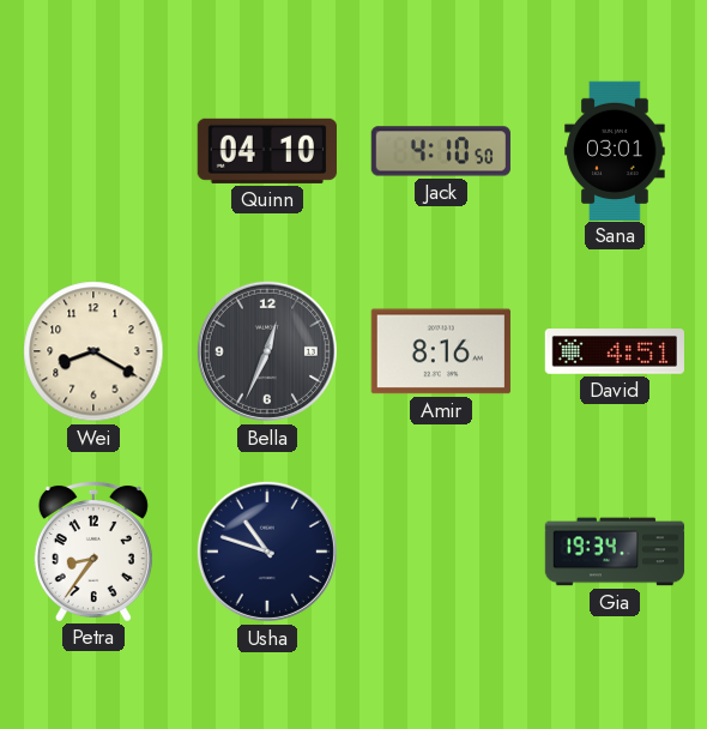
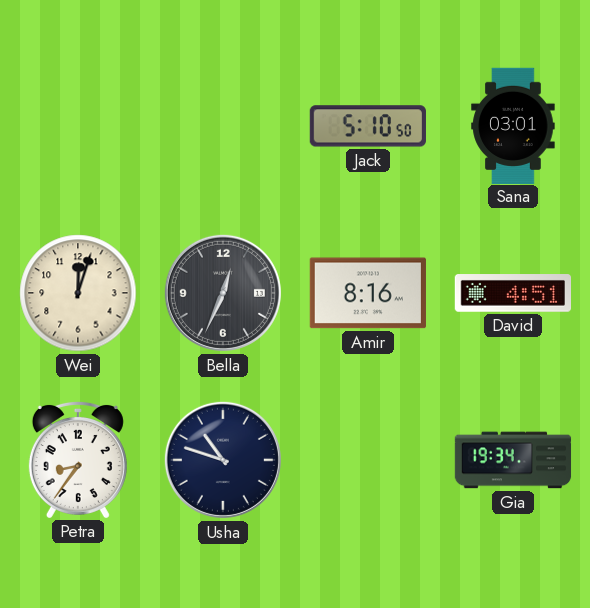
Quinn: 04:10 -> none (267, 151)
Jack: 4:10 -> 5:10 (368, 126)
Wei: 8:20 -> 12:03 (78, 293)
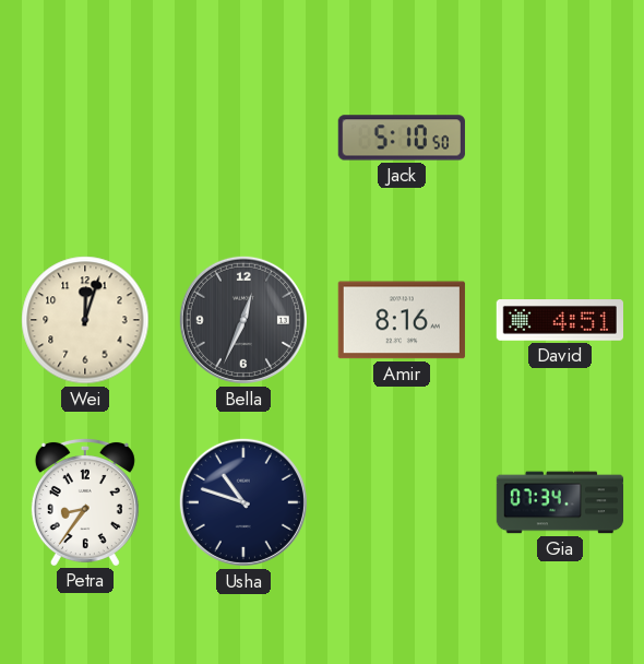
Sana: 03:01 -> none (513, 125)
Gia: 19:34 -> 07:34 (560, 502)
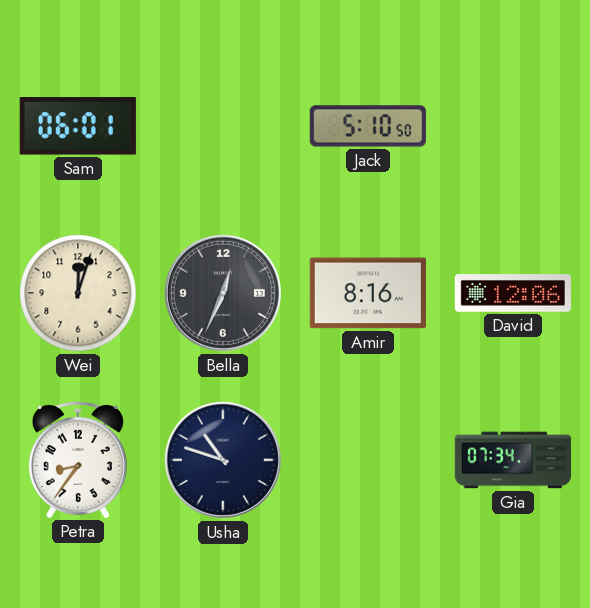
Sam: none -> 06:01 (78, 126)
David: 4:51 -> 12:06 (512, 293)
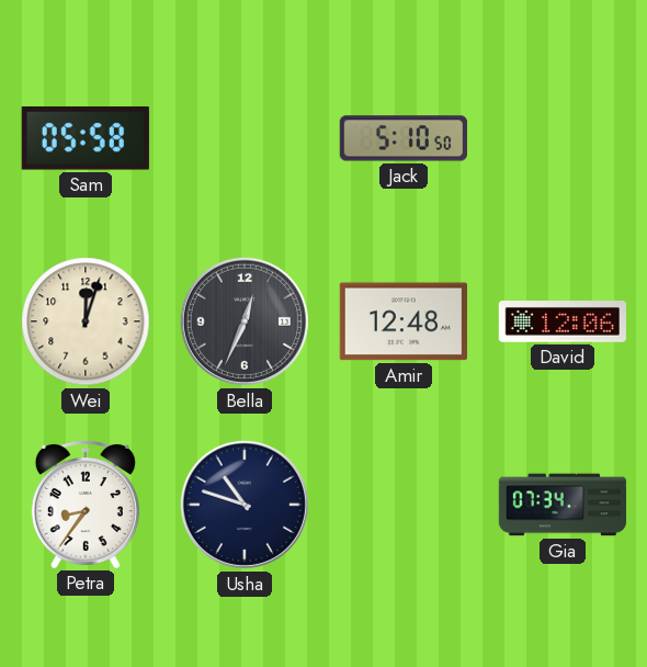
Sam: 06:01 -> 05:58 (86, 138)
Amir: 8:16 -> 12:48 (404, 321)
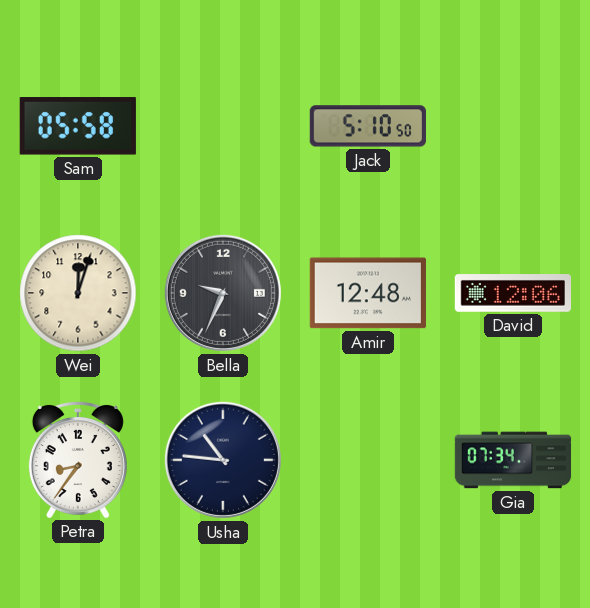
Bella: 12:34 -> 9:34 (223, 293)
Usha: 10:48 -> 10:46 (223, 460)
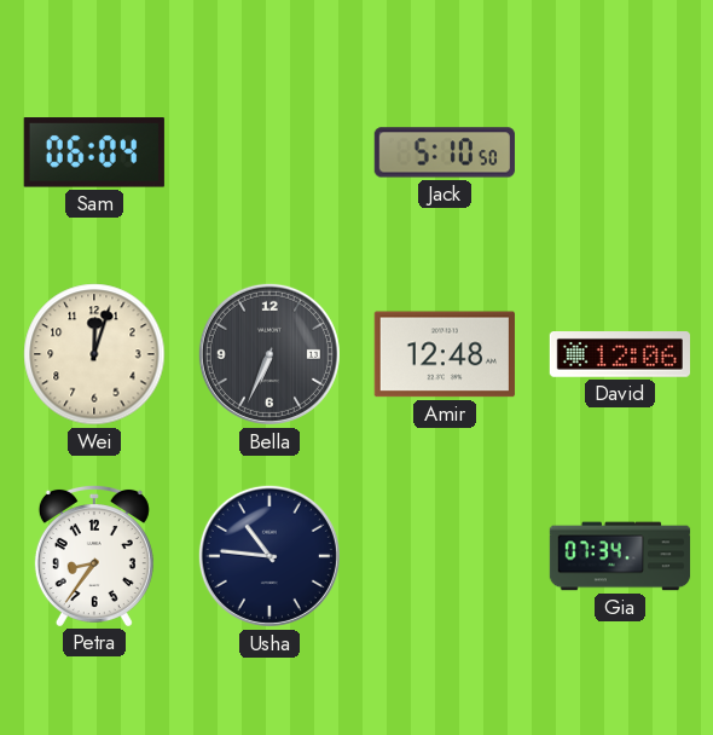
Sam: 05:58 -> 06:04 (94, 152)
Bella: 9:34 -> 6:34 (269, 354)
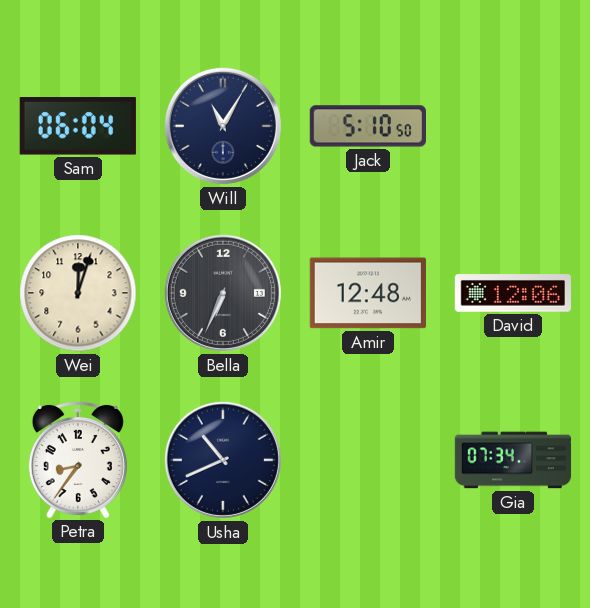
Will: none -> 11:05 (223, 126)
Usha: 10:46 -> 10:41 (223, 460)
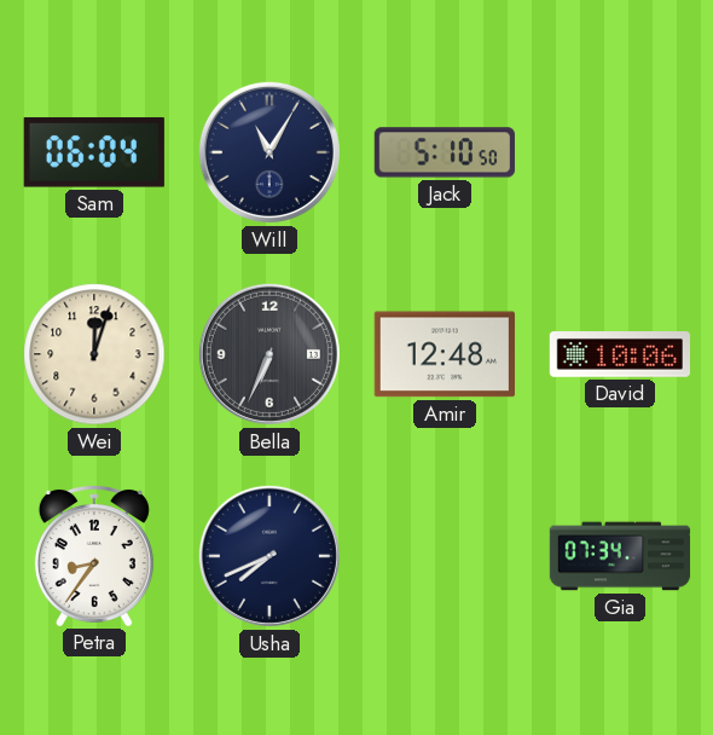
David: 12:06 -> 10:06 (619, 354)
Usha: 10:41 -> 7:41 (269, 556)
